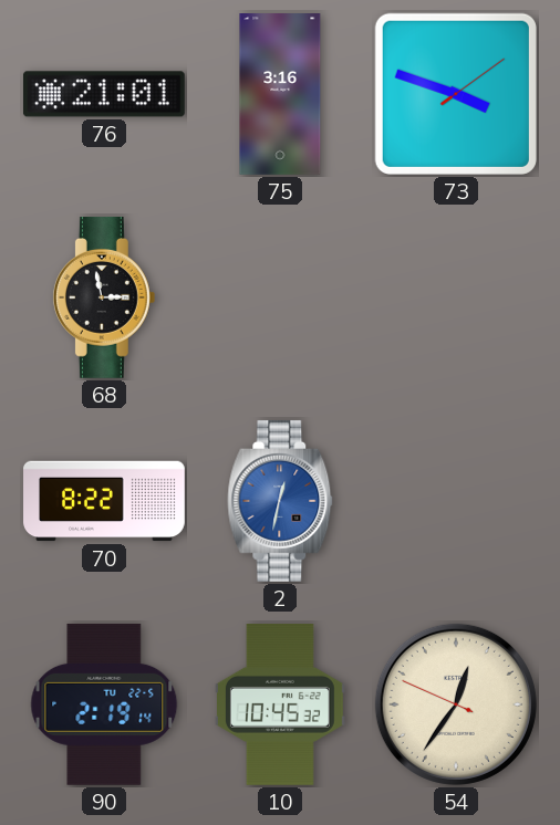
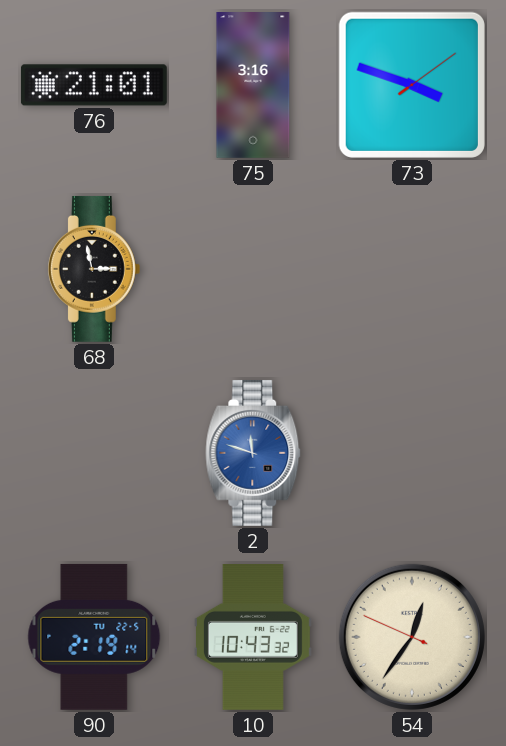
70: 8:22 -> none (104, 501)
2: 12:32 -> 11:48 (253, 453)
10: 10:45 -> 10:43 (253, 638)
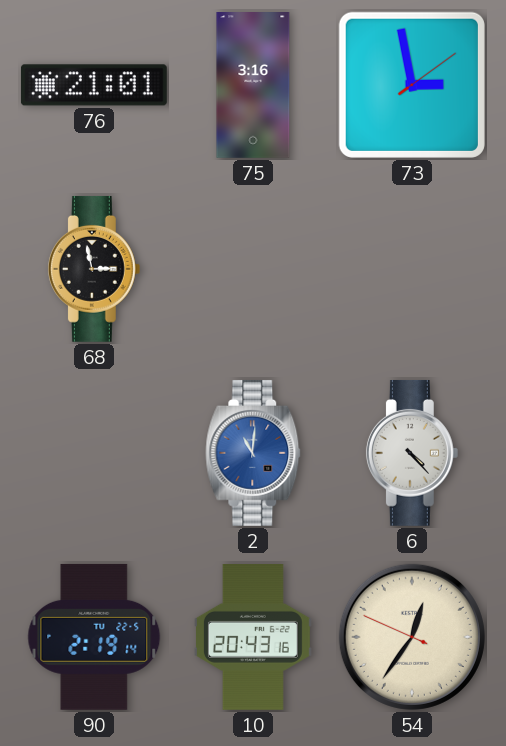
73: 3:48 -> 2:58 (412, 85)
2: 11:48 -> 11:01 (253, 453)
6: none -> 4:23 (412, 453)
10: 10:43 -> 20:43 (253, 638)
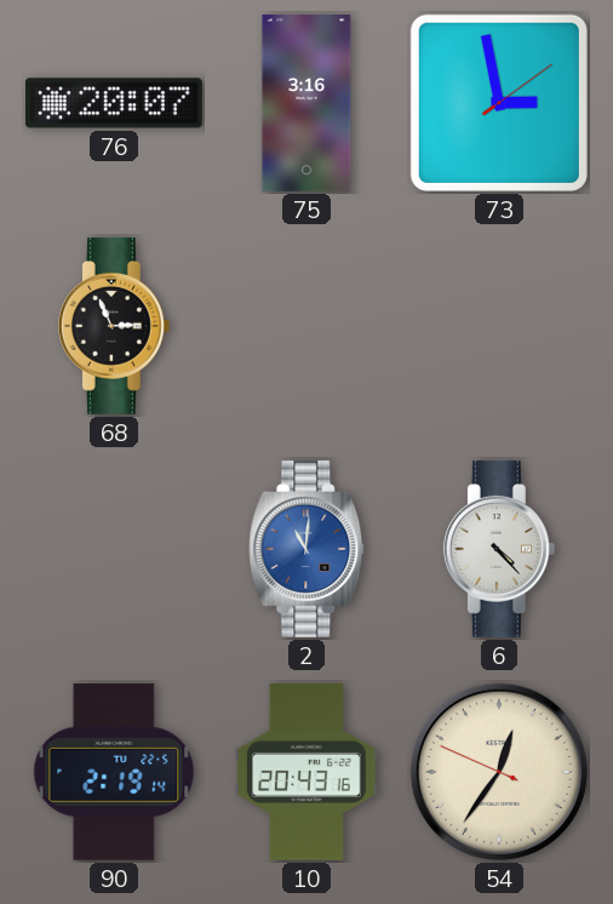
76: 21:01 -> 20:07 (114, 103)
68: 2:58 -> 2:56 (114, 326)
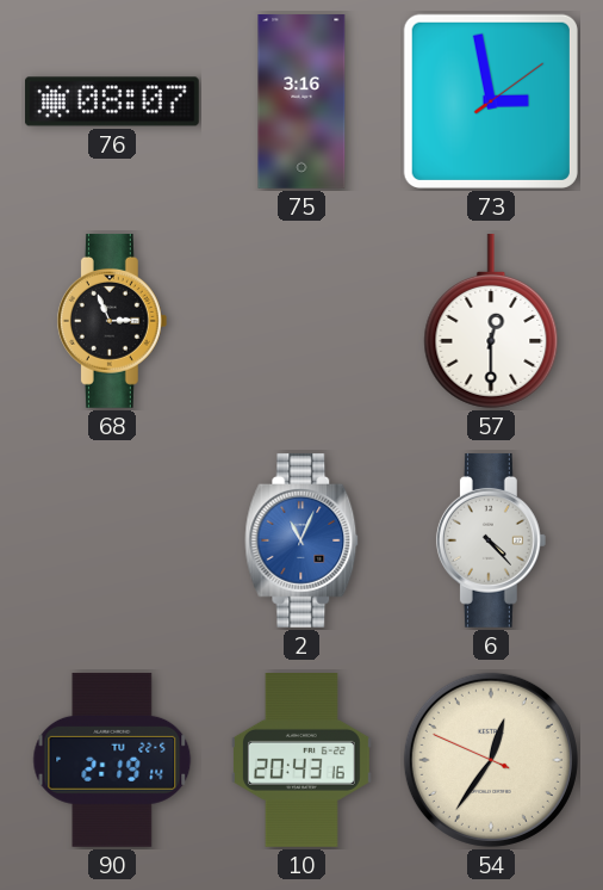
76: 20:07 -> 08:07 (112, 101)
57: none -> 12:30 (491, 321)
2: 11:01 -> 11:04 (301, 540)
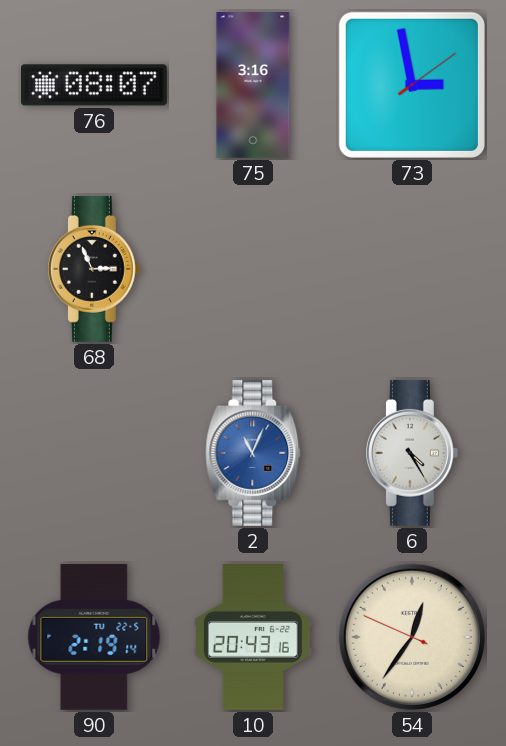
57: 12:30 -> none (491, 321)
6: 4:23 -> 4:25 (412, 453)
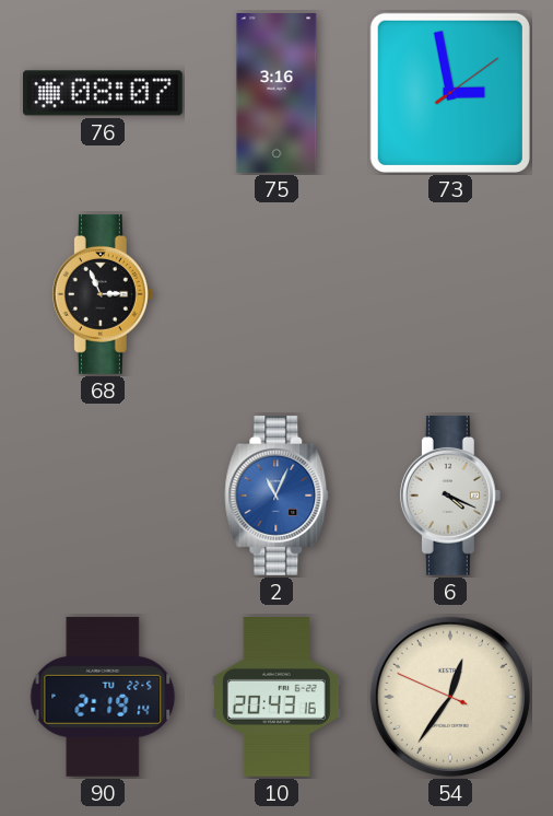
6: 4:25 -> 4:19 (450, 496)
